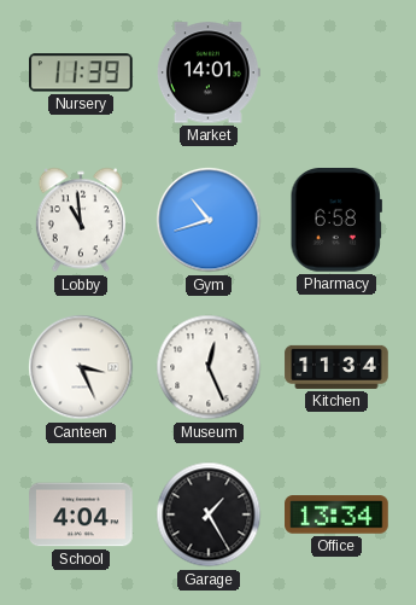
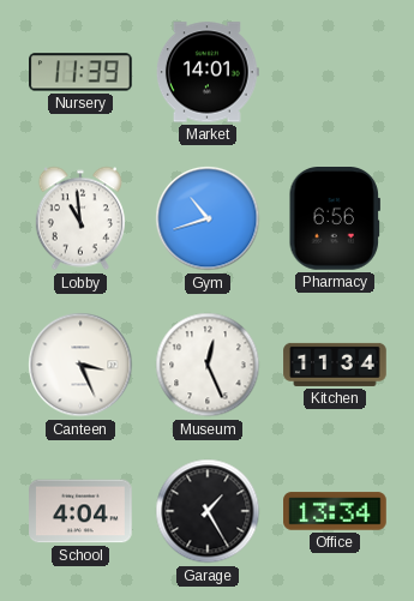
Pharmacy: 6:58 -> 6:56 (335, 220)
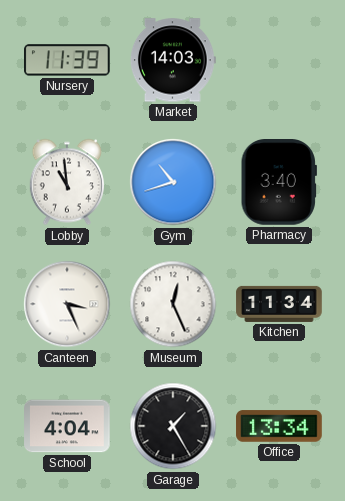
Market: 14:01 -> 14:03 (173, 60)
Pharmacy: 6:56 -> 3:40 (279, 183)
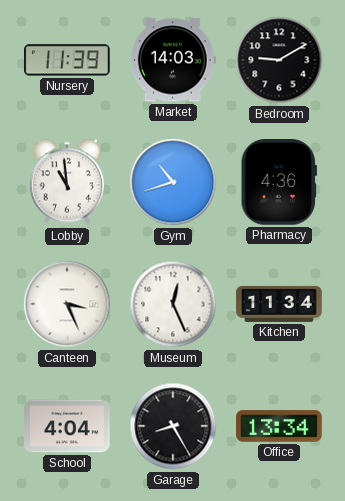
Bedroom: none -> 9:10 (279, 60)
Pharmacy: 3:40 -> 4:36 (279, 183)
Garage: 1:25 -> 8:25 (173, 426)
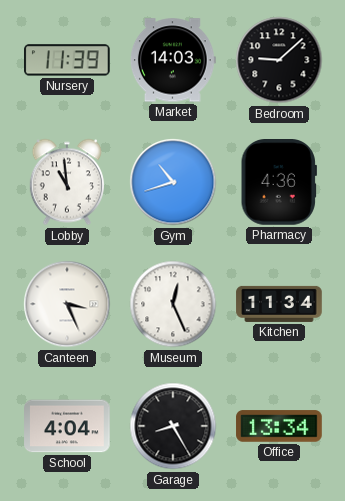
Bedroom: 9:10 -> 9:08 (279, 60)
